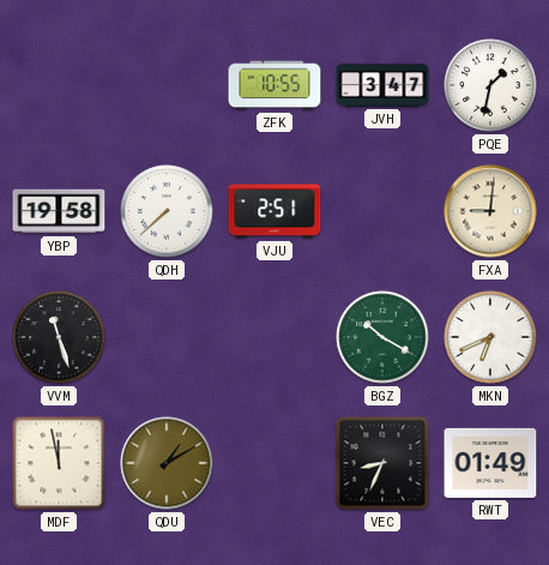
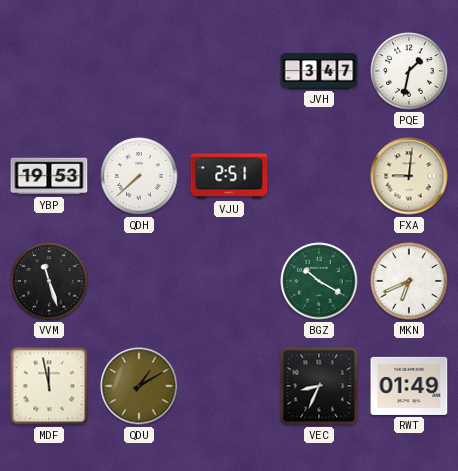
ZFK: 10:55 -> none (274, 85)
YBP: 19:58 -> 19:53 (49, 176)
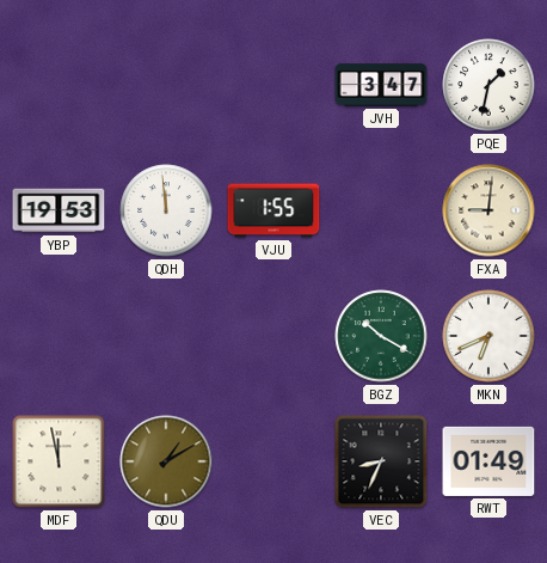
QDH: 7:38 -> 11:59 (166, 210)
VJU: 2:51 -> 1:55 (273, 210)
VVM: 11:27 -> none (49, 281)
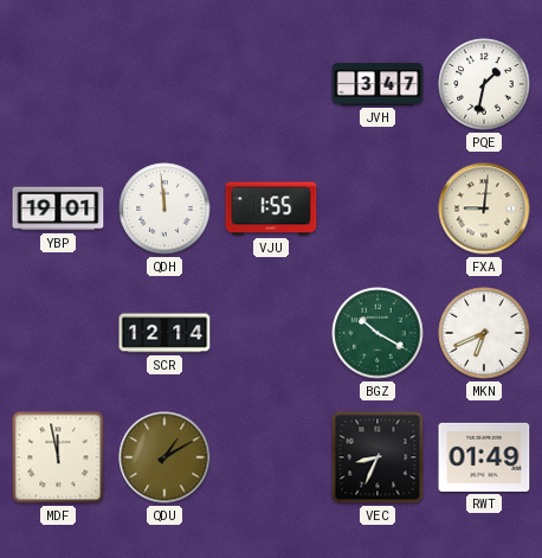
YBP: 19:53 -> 19:01 (58, 209)
SCR: none -> 12:14 (164, 333)
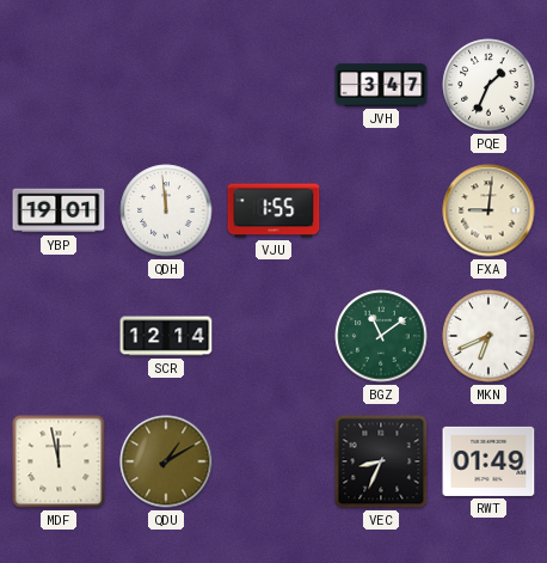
PQE: 1:32 -> 1:34 (488, 85)
BGZ: 10:20 -> 11:09 (381, 336)
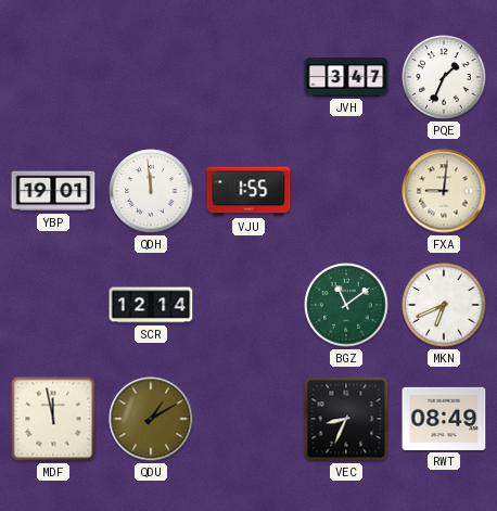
RWT: 01:49 -> 08:49 (444, 419)
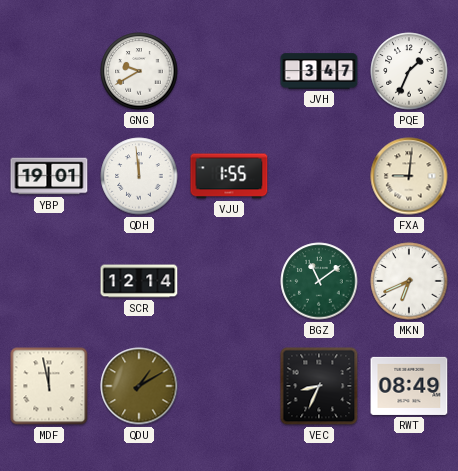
GNG: none -> 9:40 (139, 71)
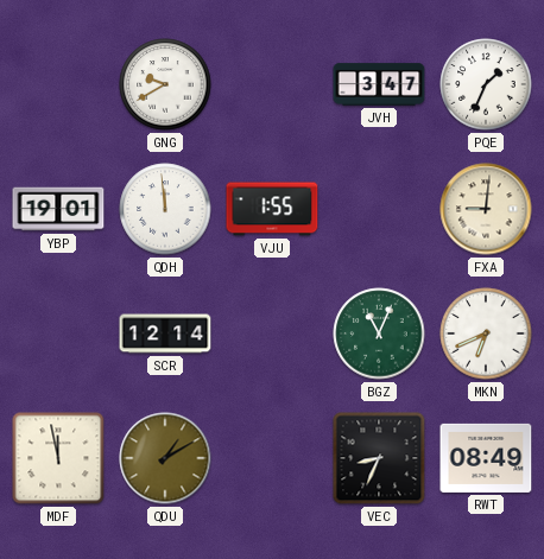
BGZ: 11:09 -> 11:04 (379, 334)
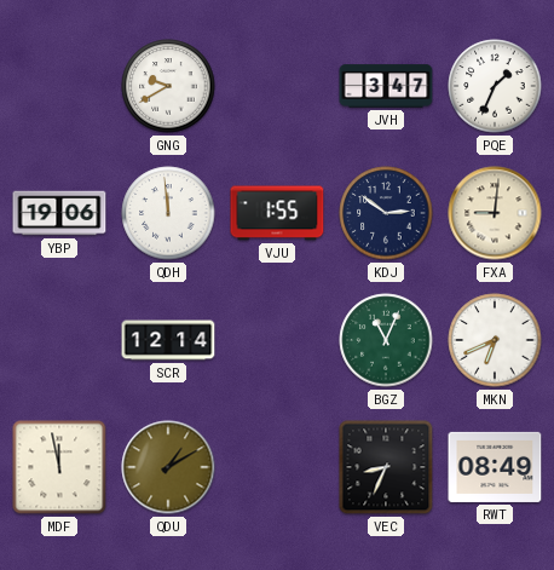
YBP: 19:01 -> 19:06 (59, 213)
KDJ: none -> 2:51 (386, 213)
